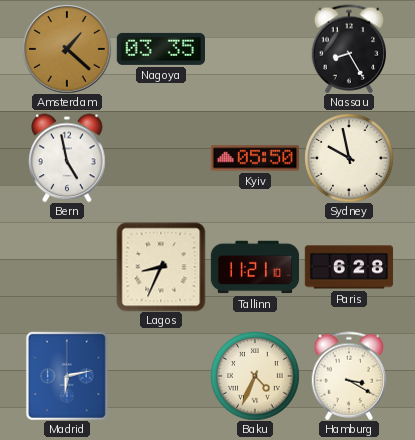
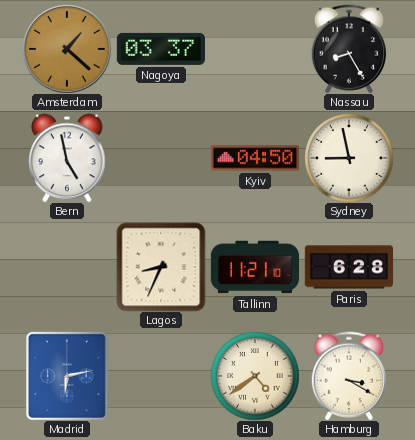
Nagoya: 03:35 -> 03:37 (160, 49)
Kyiv: 05:50 -> 04:50 (255, 158)
Sydney: 9:58 -> 8:58 (349, 158)
Baku: 4:34 -> 4:39 (255, 376)
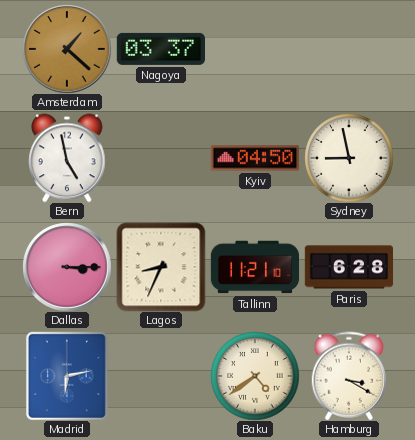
Nassau: 8:25 -> none (348, 49)
Dallas: none -> 3:15 (67, 267)
